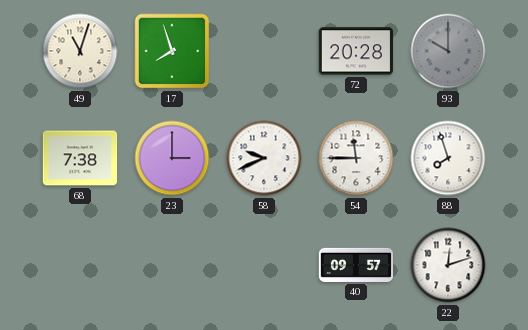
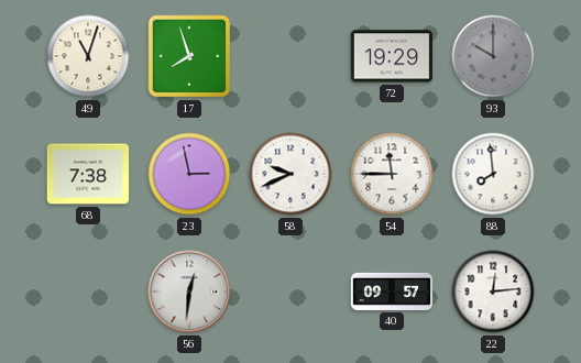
72: 20:28 -> 19:29 (392, 56)
23: 3:00 -> 2:58 (189, 174)
88: 7:57 -> 7:59 (493, 174)
56: none -> 12:31 (189, 291)
22: 12:12 -> 12:14 (493, 291)
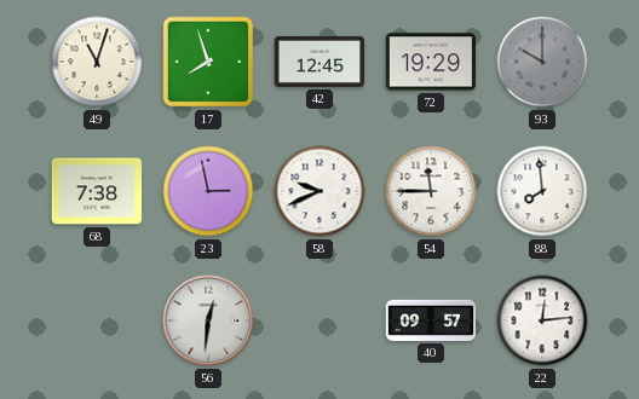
42: none -> 12:45 (319, 62)
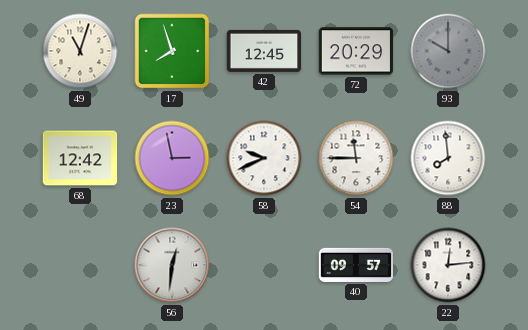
72: 19:29 -> 20:29 (356, 51)
68: 7:38 -> 12:42 (80, 158)
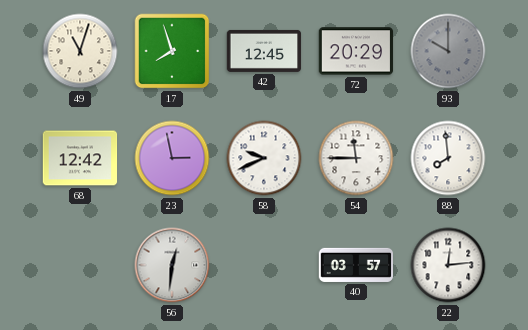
40: 09:57 -> 03:57 (356, 265)
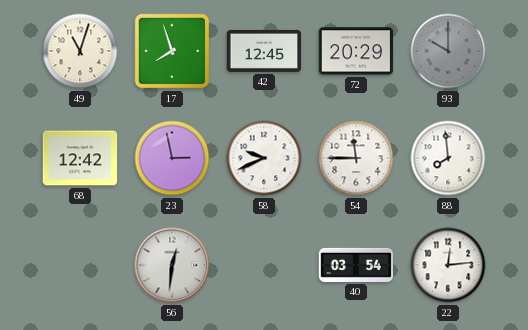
40: 03:57 -> 03:54 (356, 265)
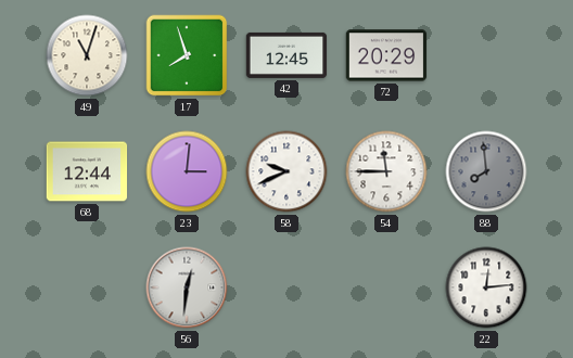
93: 10:00 -> none (448, 51)
68: 12:42 -> 12:44 (87, 171)
23: 2:58 -> 3:01 (187, 171)
88 dial: white -> grey (486, 171)
40: 03:54 -> none (356, 265)
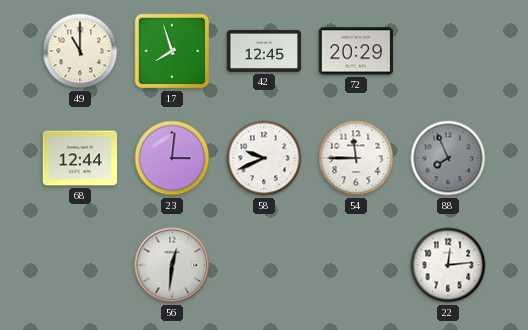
49: 11:03 -> 11:00 (80, 51)
88: 7:59 -> 7:56 (448, 158)
